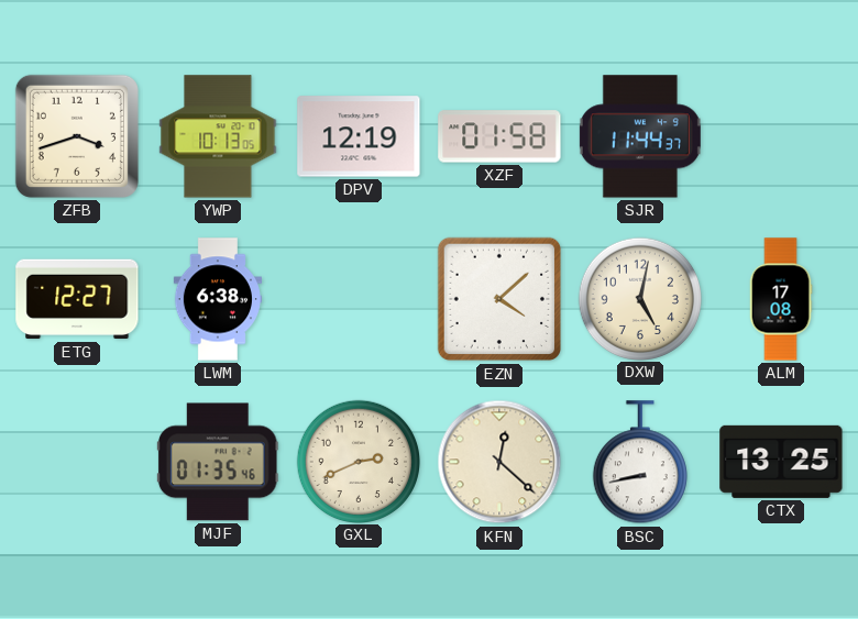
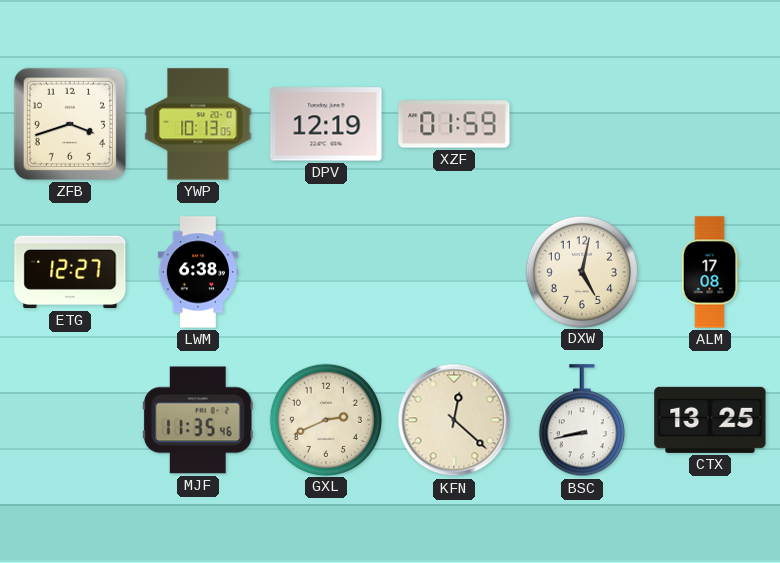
XZF: 01:58 -> 01:59 (454, 124)
SJR: 11:44 -> none (640, 136)
EZN: 4:08 -> none (499, 299)
MJF: 01:35 -> 11:35 (198, 420)
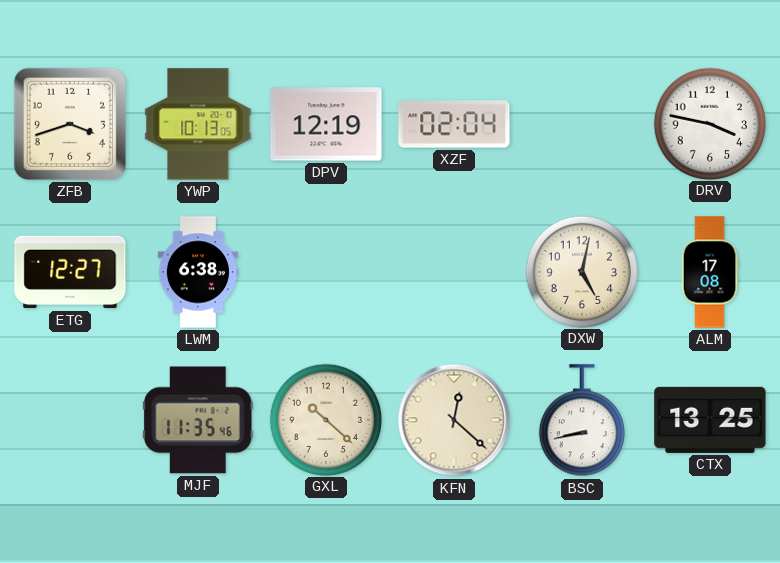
XZF: 01:59 -> 02:04 (454, 124)
DRV: none -> 3:47 (709, 123)
GXL: 2:41 -> 10:22 (325, 419)
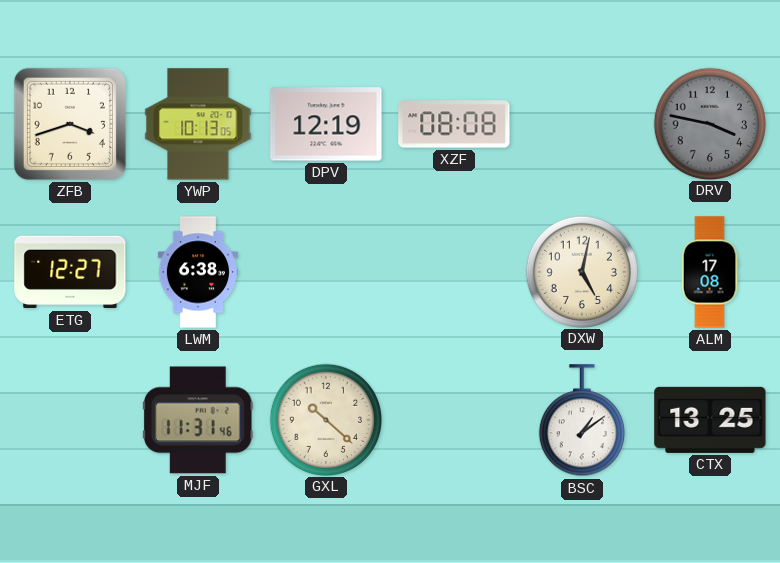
XZF: 02:04 -> 08:08 (454, 124)
DRV dial: white -> grey (709, 123)
MJF: 11:35 -> 11:31 (198, 420)
KFN: 12:22 -> none (454, 420)
BSC: 8:43 -> 1:09 (582, 421)
